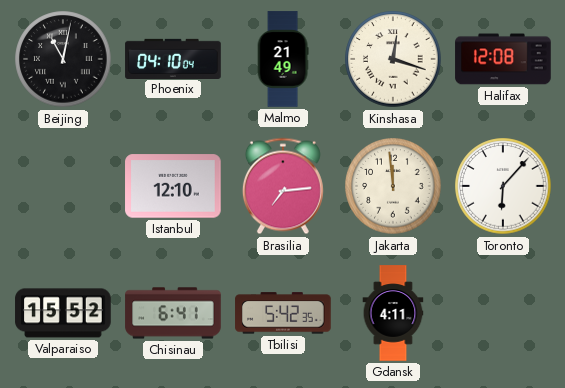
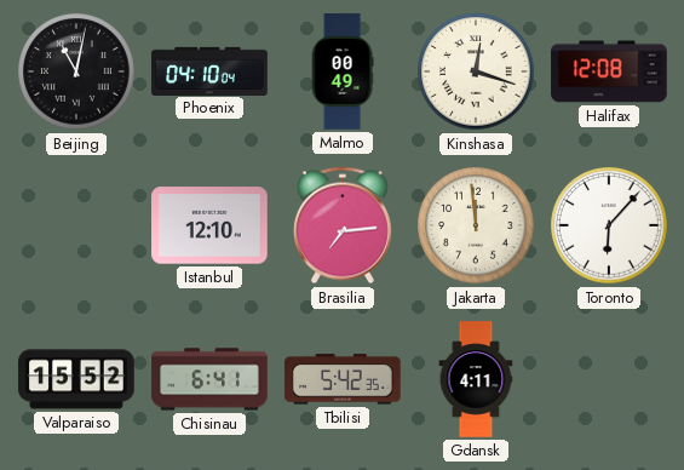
Malmo: 21:49 -> 00:49 (343, 71)
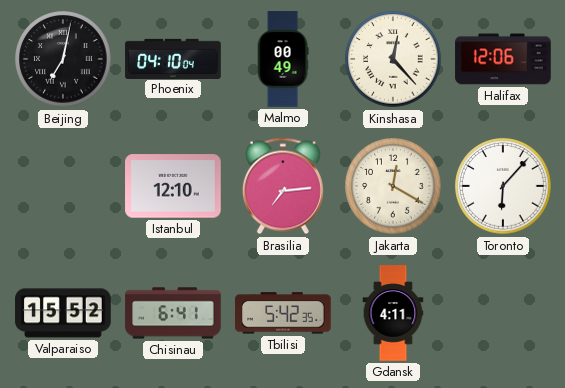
Beijing: 11:02 -> 7:02 (63, 59)
Kinshasa: 12:18 -> 12:23 (393, 59)
Halifax: 12:08 -> 12:06 (503, 59)
Jakarta: 11:59 -> 12:20 (393, 186)
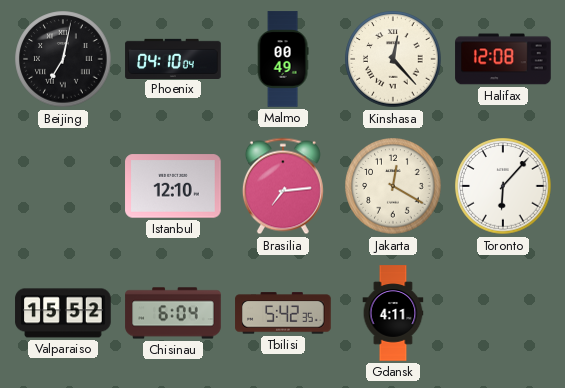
Halifax: 12:06 -> 12:08 (503, 59)
Chisinau: 6:41 -> 6:04 (173, 313)
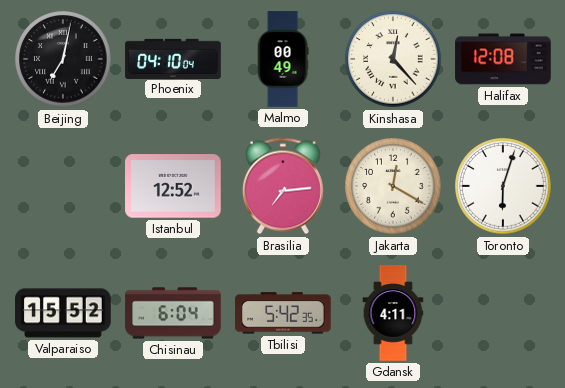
Istanbul: 12:10 -> 12:52 (173, 186)
Toronto: 6:07 -> 6:03 (503, 186)
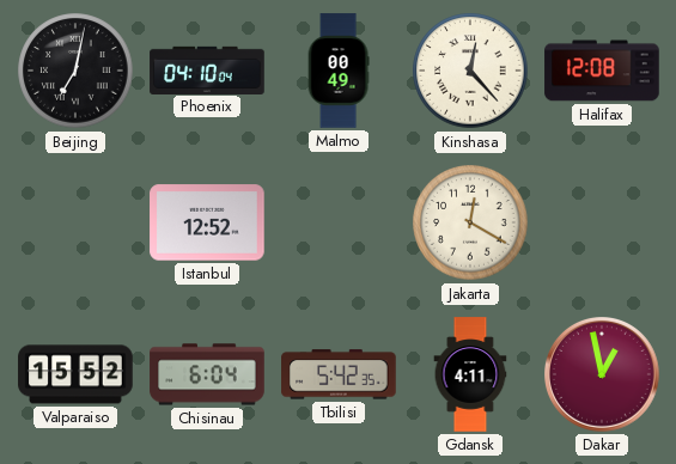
Brasilia: 7:14 -> none (283, 186)
Toronto: 6:03 -> none (503, 186)
Dakar: none -> 12:58 (603, 376)
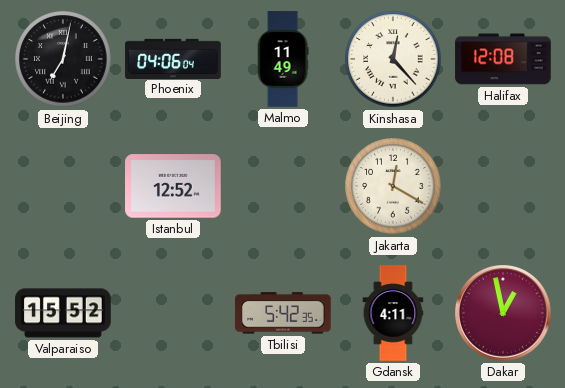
Phoenix: 04:10 -> 04:06 (173, 58)
Malmo: 00:49 -> 11:49 (283, 59)
Chisinau: 6:04 -> none (207, 374)
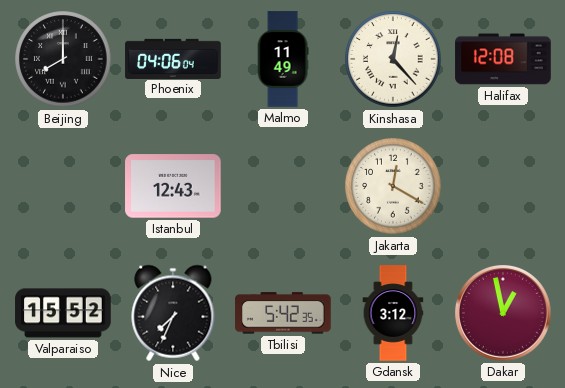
Beijing: 7:02 -> 8:00 (63, 59)
Istanbul: 12:52 -> 12:43 (173, 186)
Nice: none -> 7:34 (173, 313)
Gdansk: 4:11 -> 3:12 (393, 313)
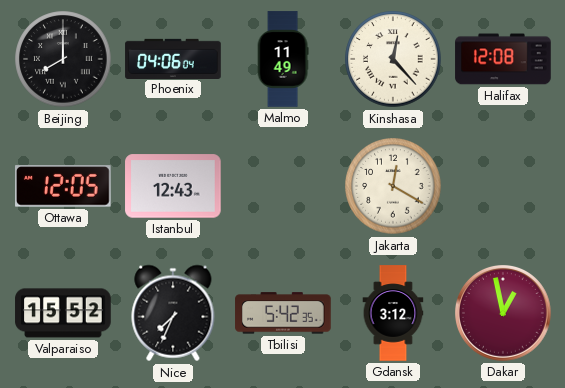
Ottawa: none -> 12:05 (64, 186)
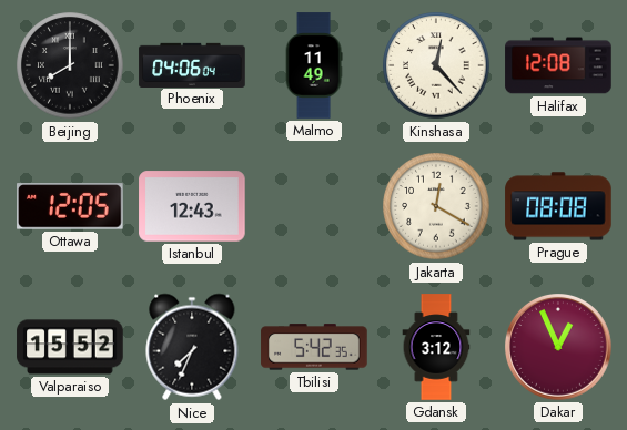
Prague: none -> 08:08 (558, 206)
Dakar: 12:58 -> 12:56 (559, 348)
